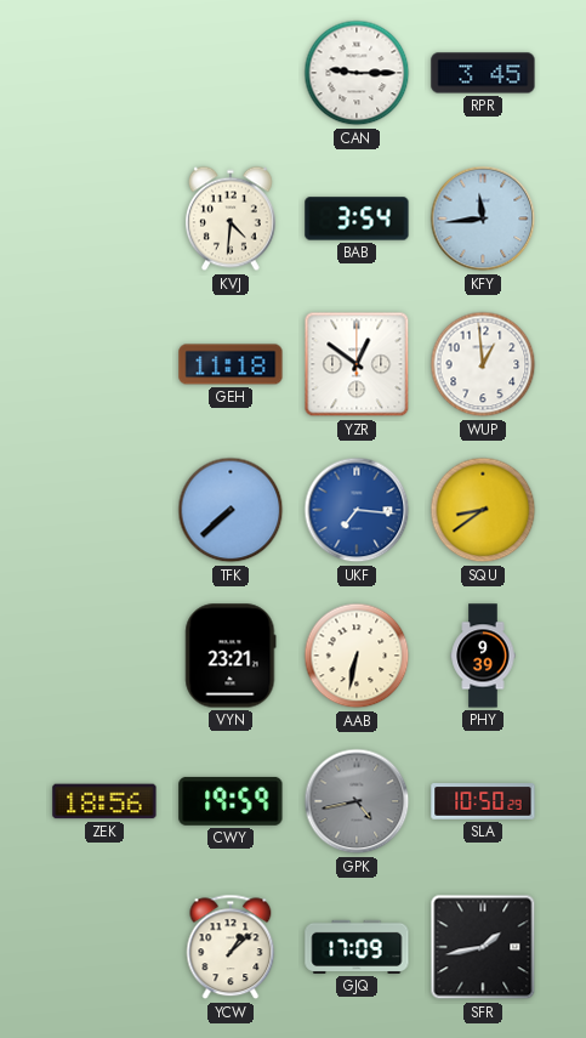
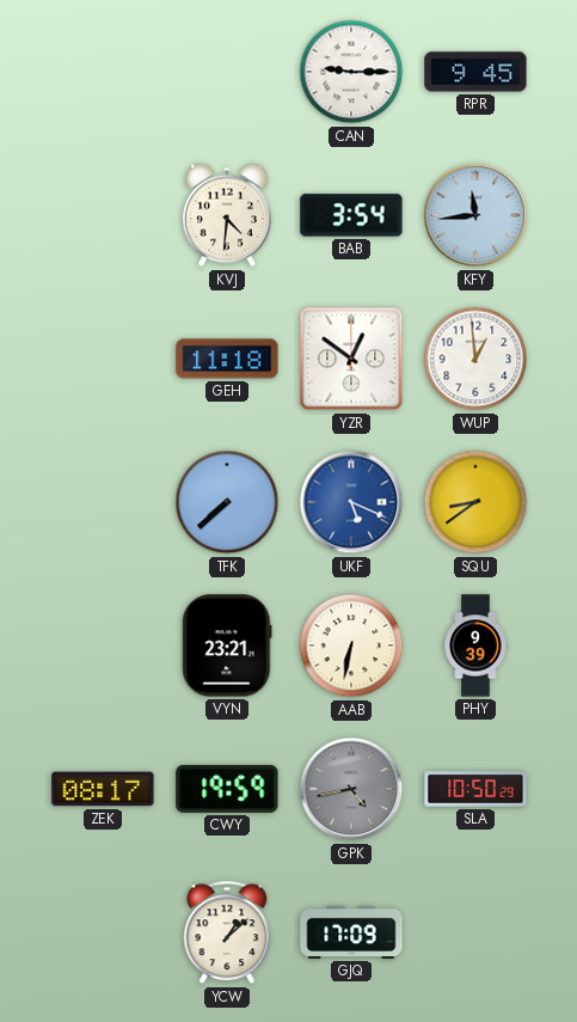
RPR: 3:45 -> 9:45 (475, 72)
UKF: 7:16 -> 5:19 (351, 502)
ZEK: 18:56 -> 08:17 (103, 789)
SFR: 1:43 -> none (483, 947)
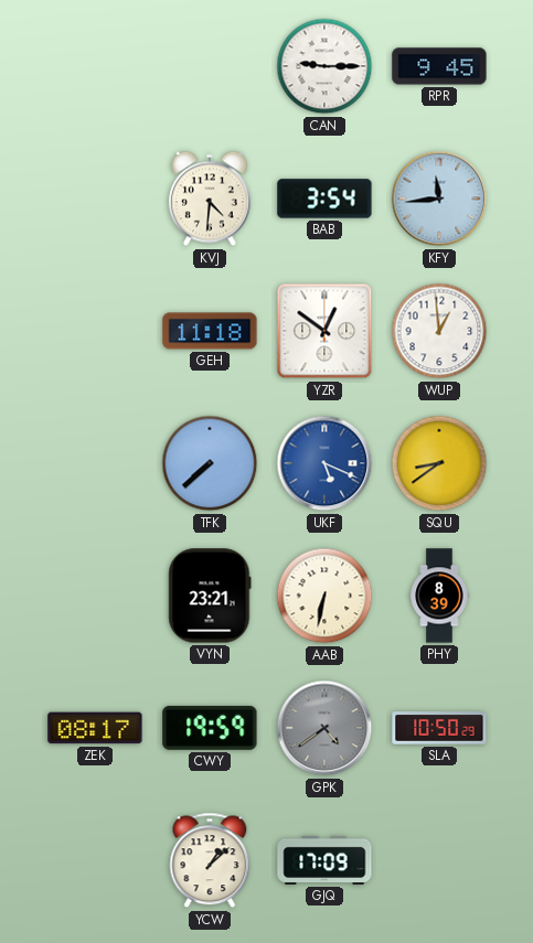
PHY: 9:39 -> 8:39 (439, 596)
GPK: 4:43 -> 4:39 (324, 728)
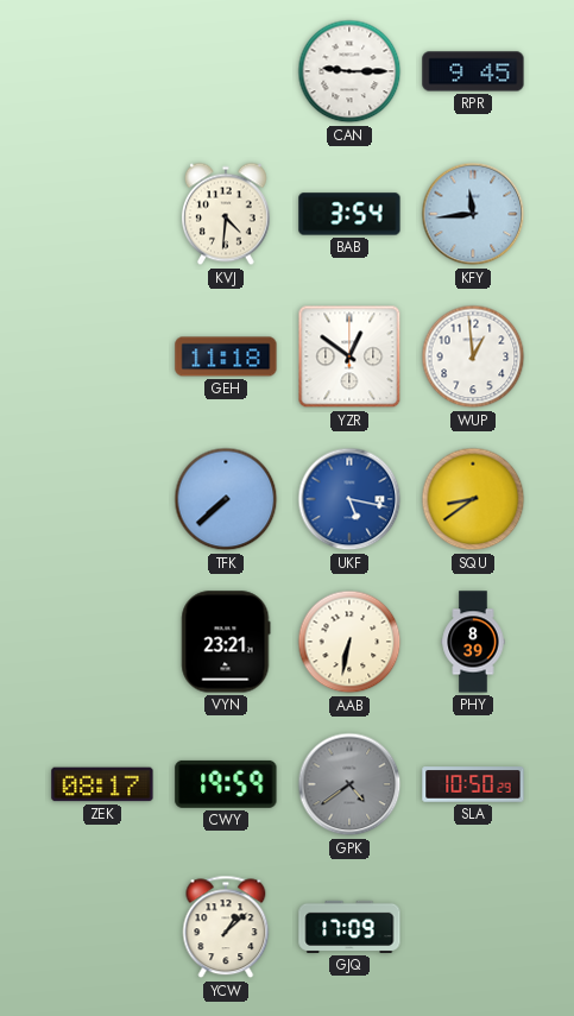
UKF: 5:19 -> 5:17 (349, 499)
